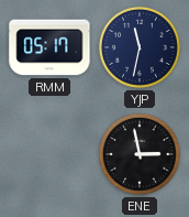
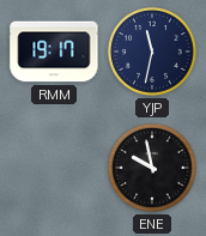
RMM: 05:17 -> 19:17 (54, 52)
ENE: 2:58 -> 9:58 (152, 168)
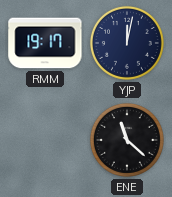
YJP: 11:32 -> 12:02 (127, 43)
ENE: 9:58 -> 11:22 (127, 140)
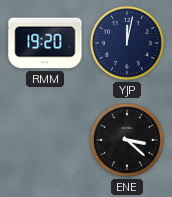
RMM: 19:17 -> 19:20 (45, 43)
ENE: 11:22 -> 3:22 (127, 140)
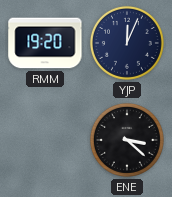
YJP: 12:02 -> 12:04 (127, 43)
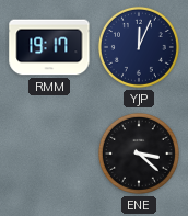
RMM: 19:20 -> 19:17 (49, 47)
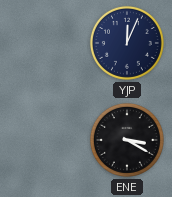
RMM: 19:17 -> none (49, 47)
ENE: 3:22 -> 3:20 (127, 140)
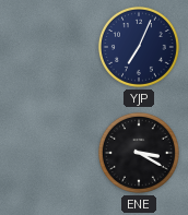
YJP: 12:04 -> 7:04 (139, 47)
